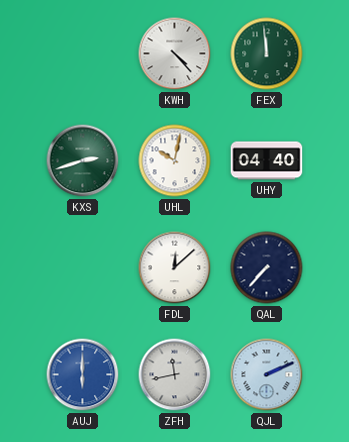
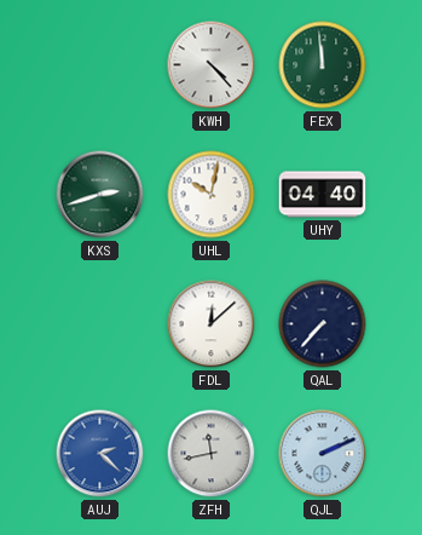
AUJ: 6:00 -> 2:22 (100, 454)
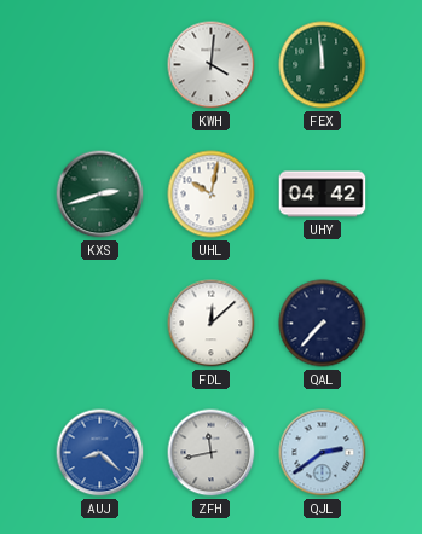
KWH: 4:23 -> 4:01 (212, 65)
UHY: 04:40 -> 04:42 (323, 195)
AUJ: 2:22 -> 8:22 (100, 453)
QJL: 2:11 -> 2:39 (323, 453)
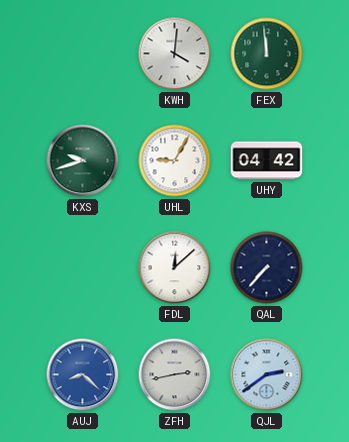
KXS: 2:42 -> 9:42 (83, 161)
UHL: 10:02 -> 9:05 (175, 161)
ZFH: 11:43 -> 2:43 (175, 375)
